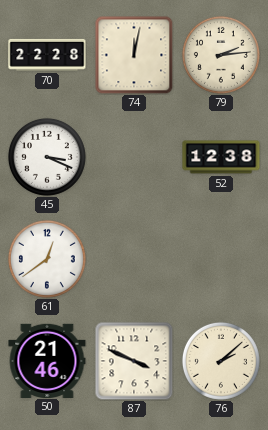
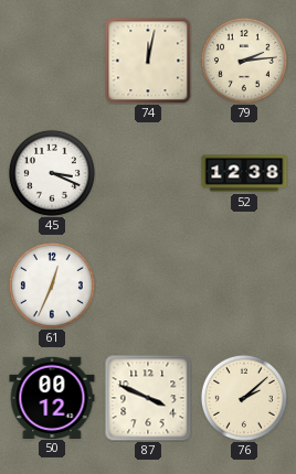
70: 22:28 -> none (47, 55)
61: 12:39 -> 12:34 (52, 286)
50: 21:46 -> 00:12 (52, 397)
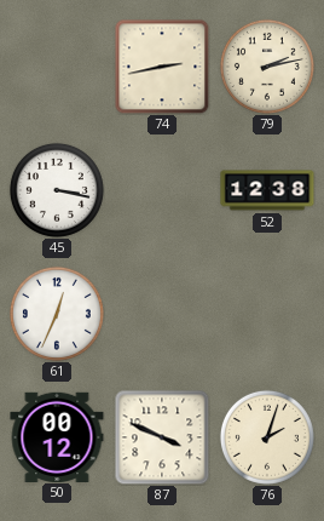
74: 12:02 -> 2:43 (162, 67)
79: 2:14 -> 2:13 (267, 67)
45: 3:19 -> 3:17 (57, 190)
76: 2:08 -> 2:03 (267, 437)
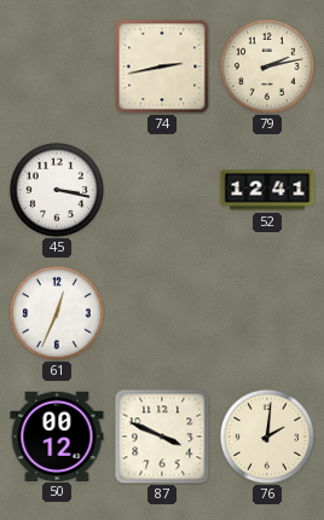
52: 12:38 -> 12:41 (267, 190)
76: 2:03 -> 2:01 (267, 437)
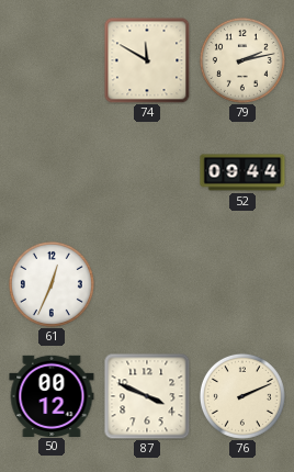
74: 2:43 -> 11:50 (147, 60)
45: 3:17 -> none (57, 190)
52: 12:41 -> 09:44 (242, 172)
76: 2:01 -> 2:11 (242, 396)
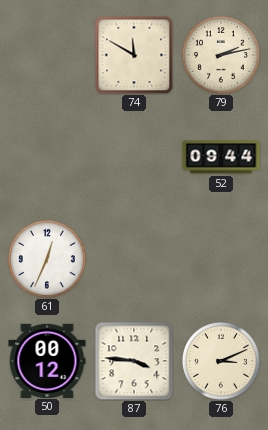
87: 3:49 -> 3:46 (134, 361)
76: 2:11 -> 3:11 (221, 361)
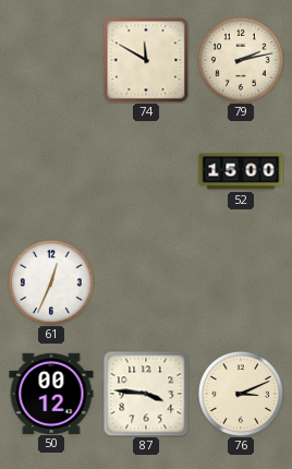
52: 09:44 -> 15:00 (241, 171)
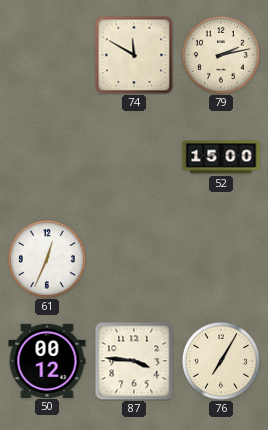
76: 3:11 -> 7:05 (221, 361)
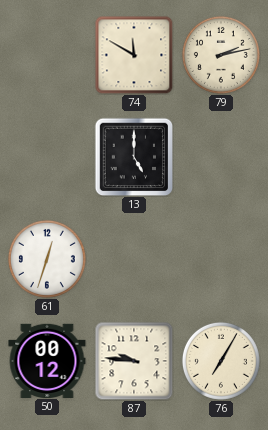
13: none -> 5:00 (134, 157)
52: 15:00 -> none (221, 157)
61: 12:34 -> 12:33 (47, 259)
87: 3:46 -> 9:46 (134, 361)
